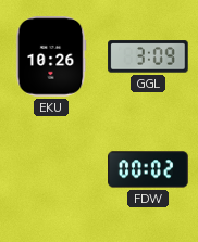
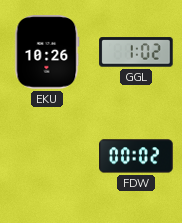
GGL: 3:09 -> 1:02 (136, 52)
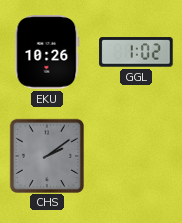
CHS: none -> 2:09 (46, 155)
FDW: 00:02 -> none (136, 156)
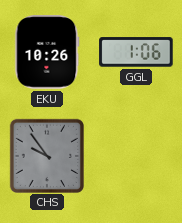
GGL: 1:02 -> 1:06 (136, 52)
CHS: 2:09 -> 9:54 (46, 155)
